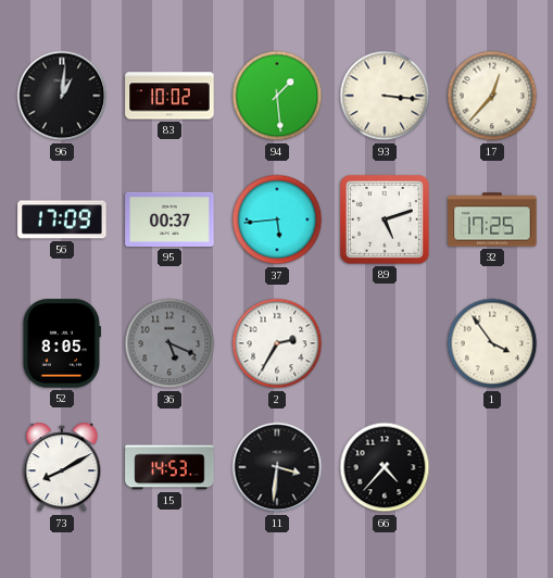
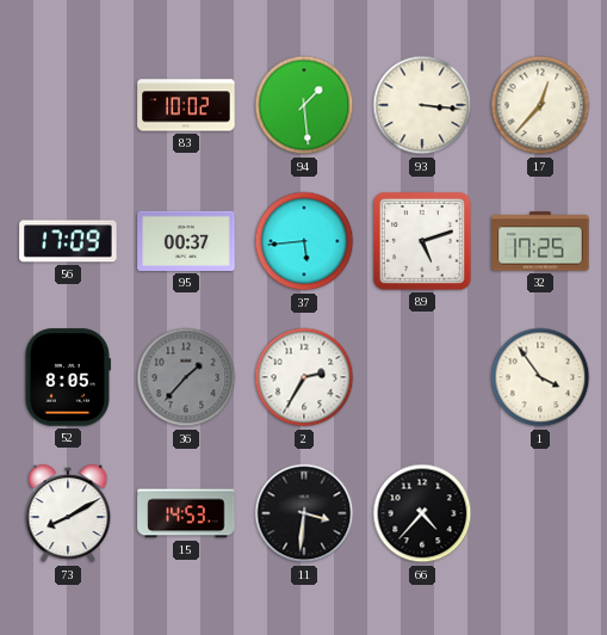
96: 1:01 -> none (62, 96)
36: 5:19 -> 1:37 (186, 377)
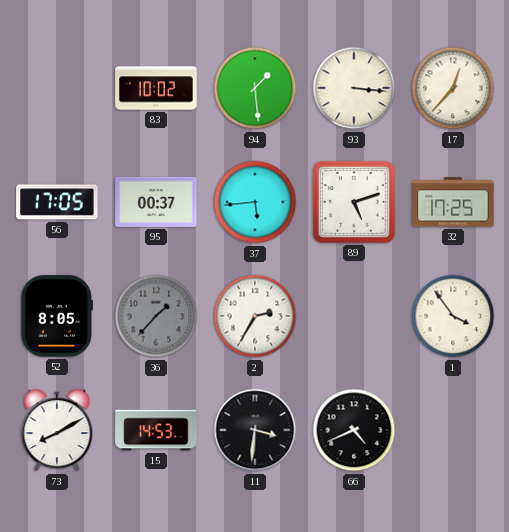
56: 17:09 -> 17:05 (57, 202)
66: 4:37 -> 4:41 (354, 430)
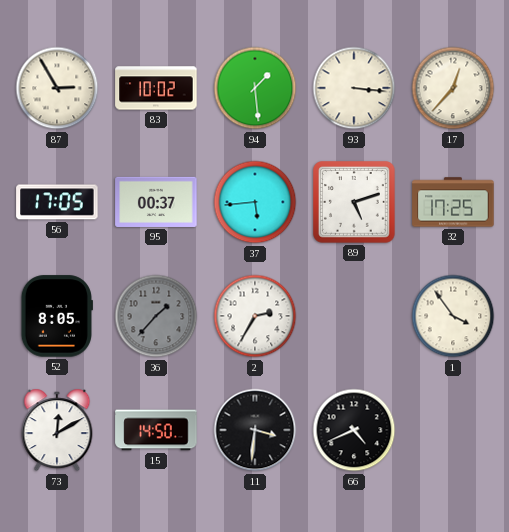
87: none -> 2:55 (57, 88)
73: 8:10 -> 12:10 (57, 430)
15: 14:53 -> 14:50 (156, 430)
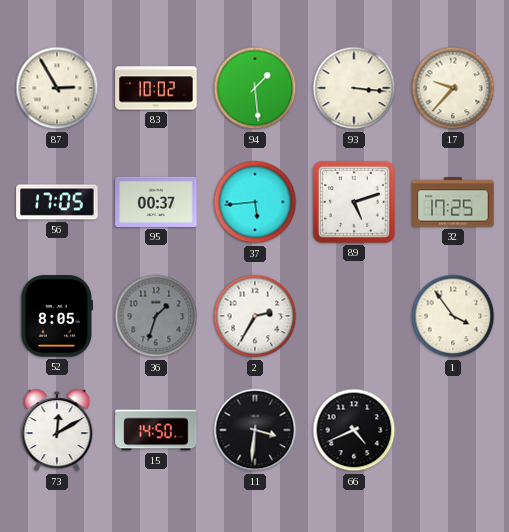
17: 12:37 -> 9:37 (453, 88)
36: 1:37 -> 1:33 (156, 316)
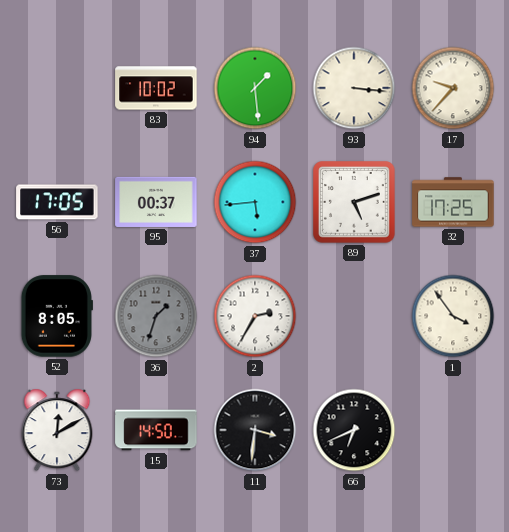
87: 2:55 -> none (57, 88)
66: 4:41 -> 6:41 (354, 430)
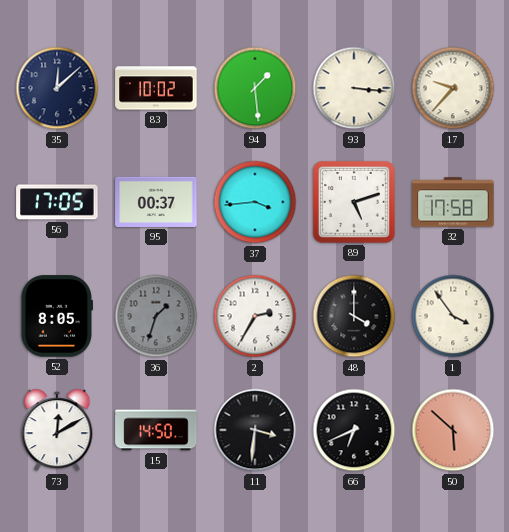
35: none -> 12:08 (57, 88)
37: 5:44 -> 3:44 (255, 202)
32: 17:25 -> 17:58 (453, 202)
48: none -> 4:00 (354, 316)
50: none -> 5:52 (453, 430)
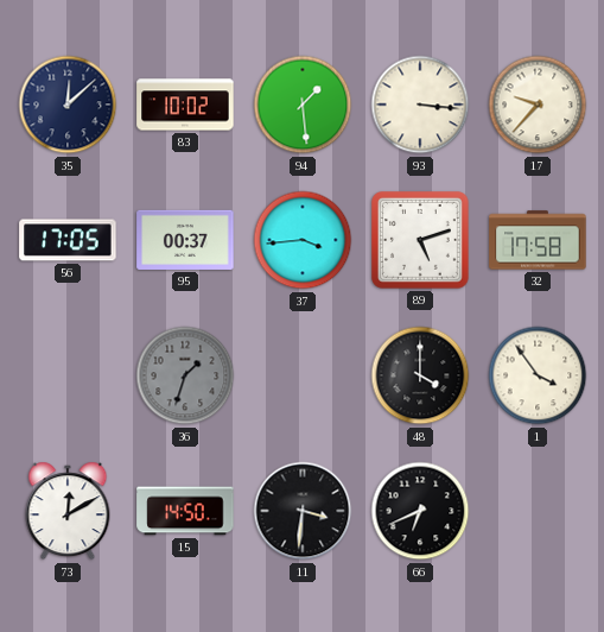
52: 8:05 -> none (56, 316)
2: 2:35 -> none (255, 316)
50: 5:52 -> none (453, 430)
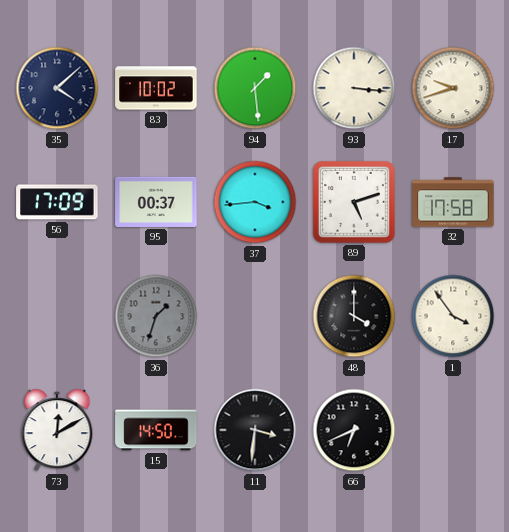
35: 12:08 -> 4:08 (57, 88)
17: 9:37 -> 9:42 (453, 88)
56: 17:05 -> 17:09 (57, 202)
